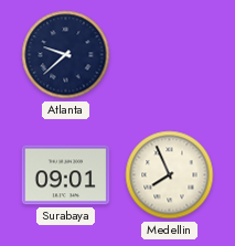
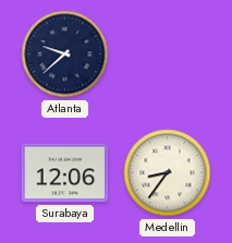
Surabaya: 09:01 -> 12:06 (65, 173)
Medellin: 7:56 -> 8:36 (168, 173)
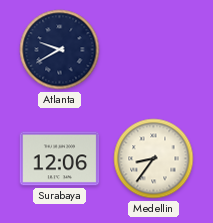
Atlanta: 9:38 -> 9:40 (60, 50)
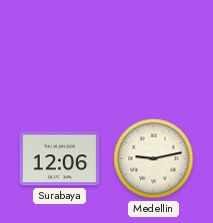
Atlanta: 9:40 -> none (60, 50)
Medellin: 8:36 -> 9:13 (154, 159)
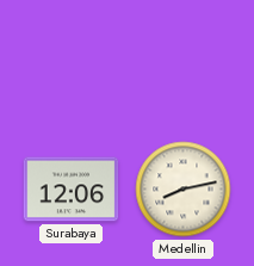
Medellin: 9:13 -> 8:13 (184, 190)
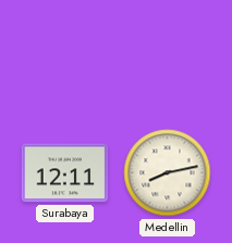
Surabaya: 12:06 -> 12:11 (65, 173)
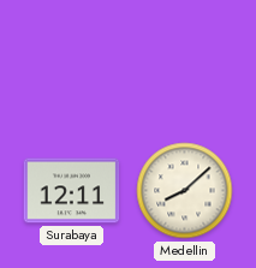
Medellin: 8:13 -> 8:08 (185, 191)
